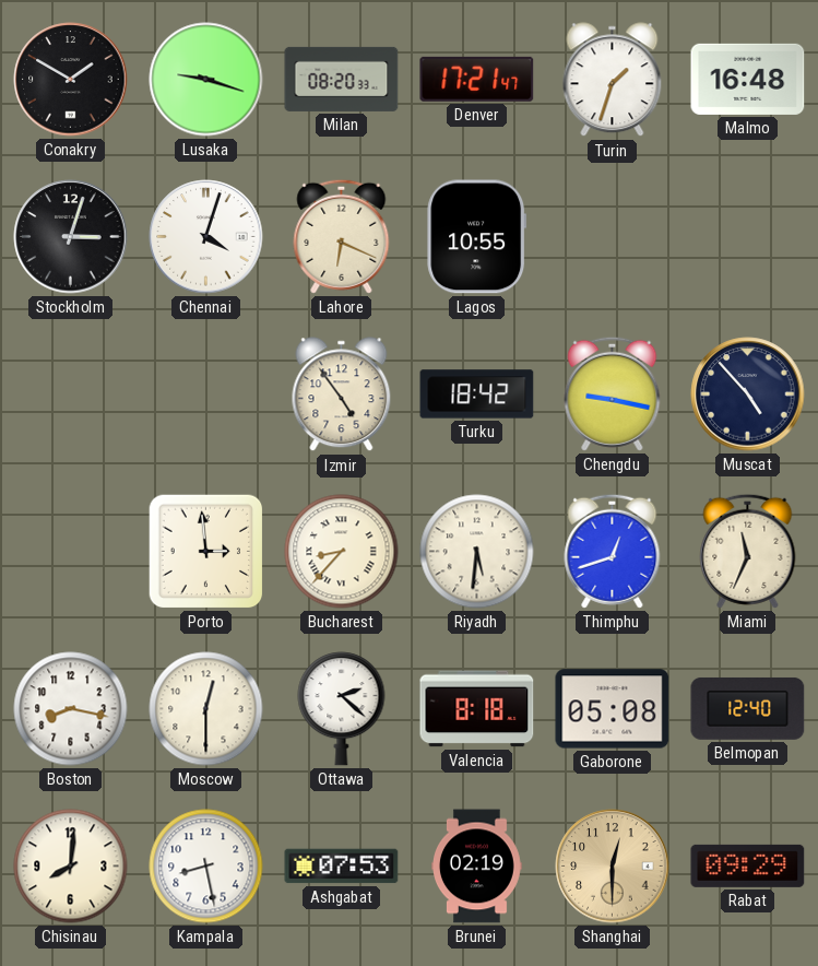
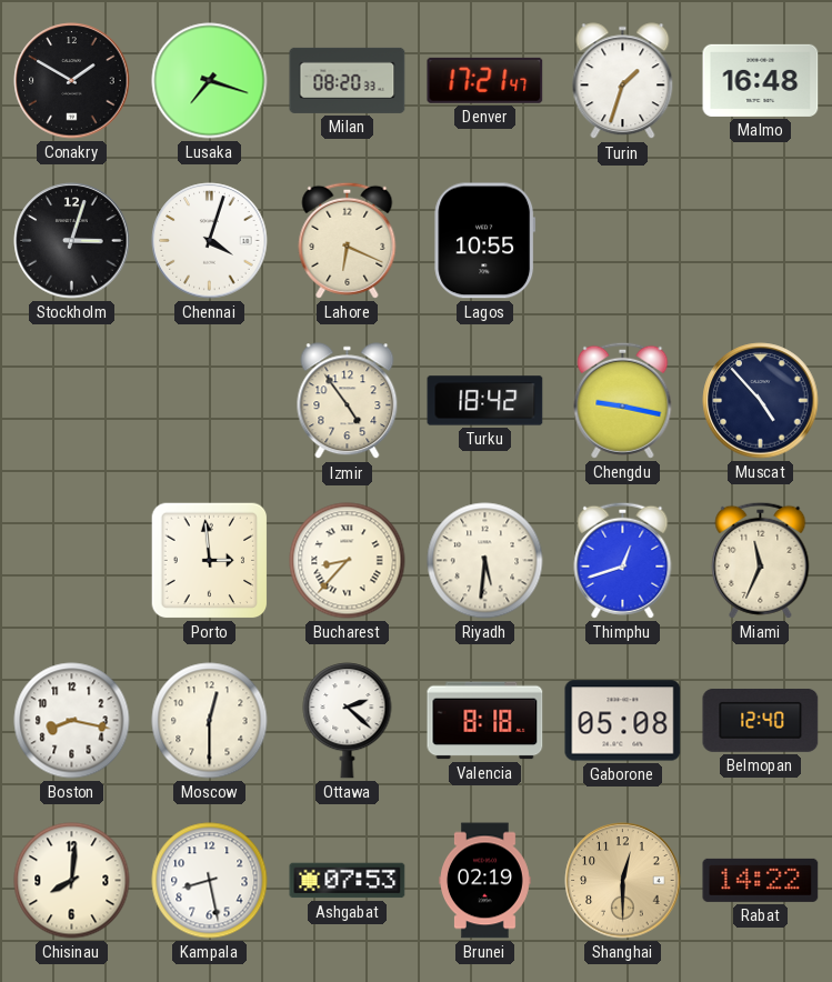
Lusaka: 9:18 -> 7:18 (210, 81)
Rabat: 09:29 -> 14:22 (761, 880)
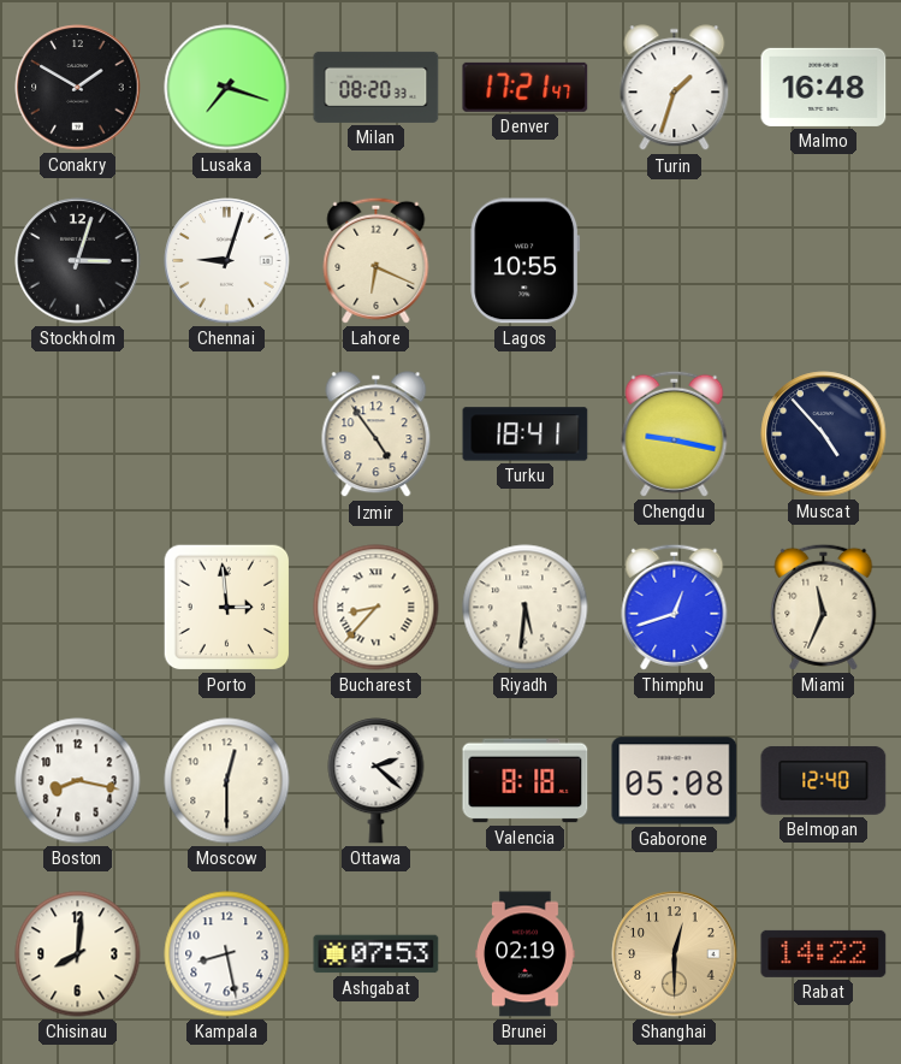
Chennai: 4:03 -> 9:03 (227, 261)
Turku: 18:42 -> 18:41 (526, 435)
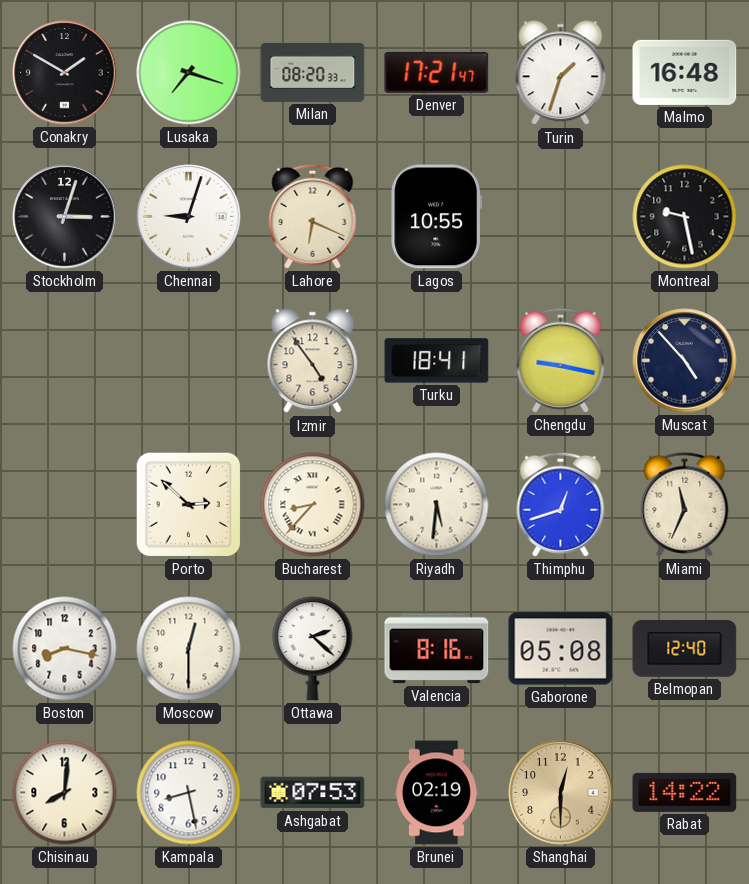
Montreal: none -> 9:28 (685, 217)
Porto: 2:59 -> 2:52 (189, 505)
Valencia: 8:18 -> 8:16 (437, 649)
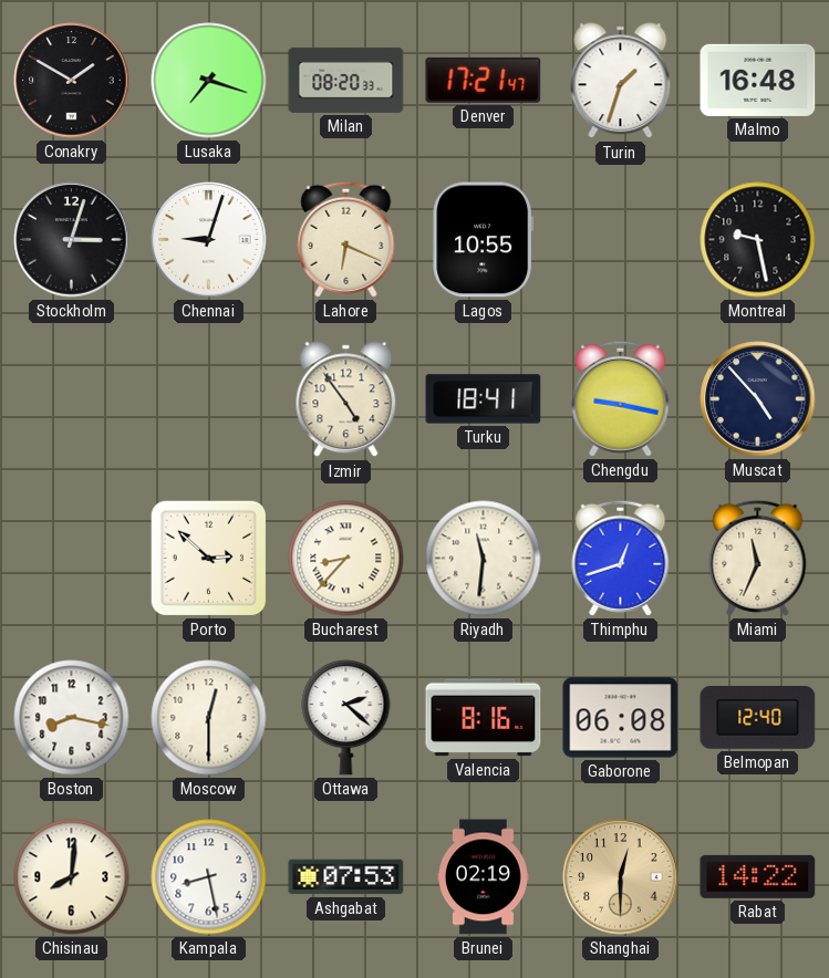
Riyadh: 5:31 -> 11:31 (484, 559)
Gaborone: 05:08 -> 06:08 (621, 718)
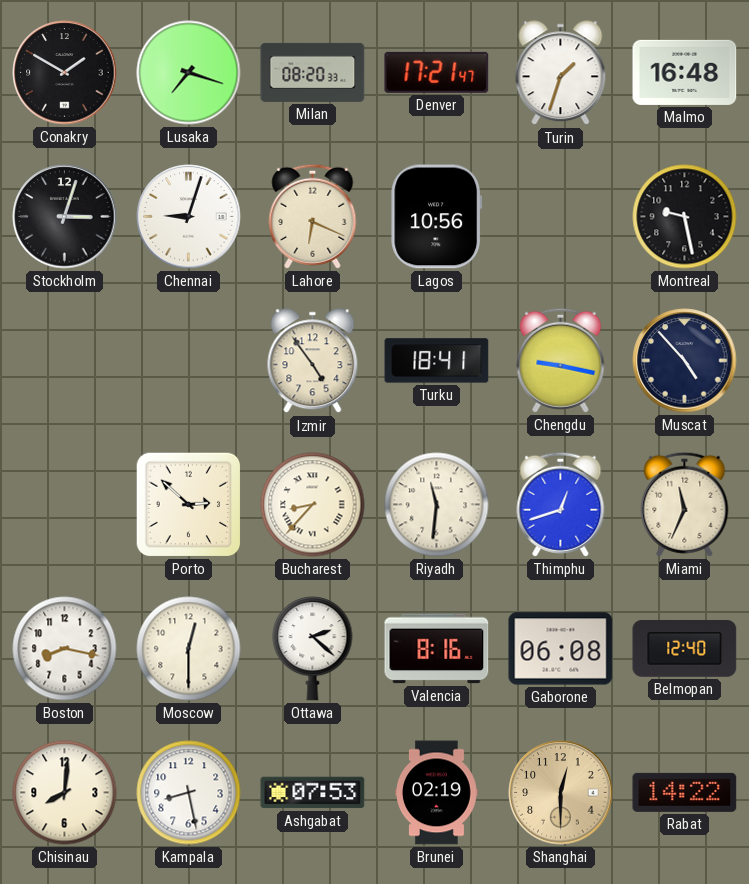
Lagos: 10:55 -> 10:56 (437, 217)
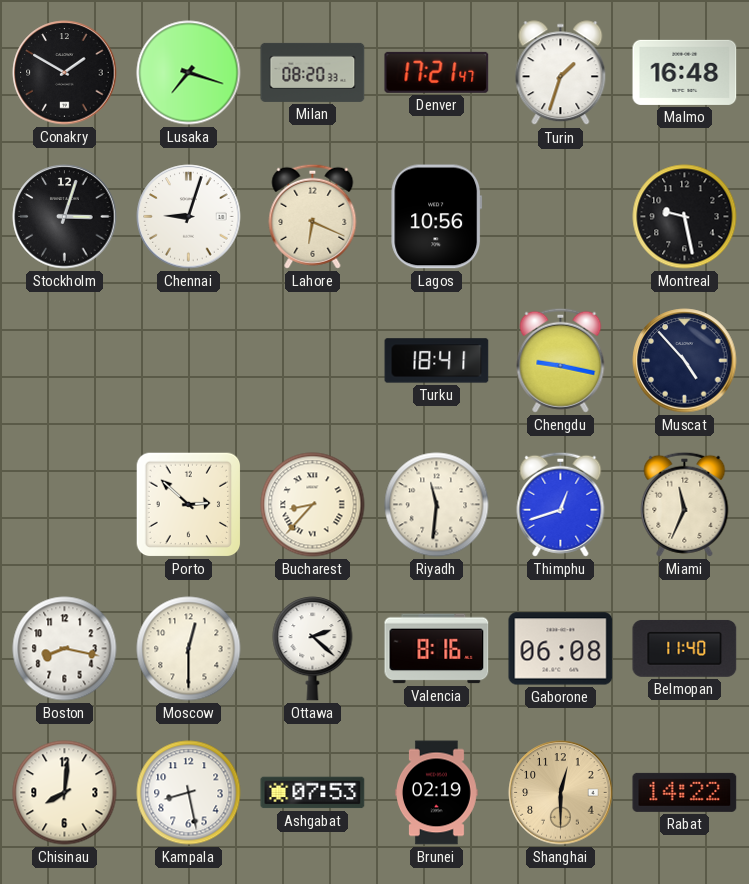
Izmir: 4:54 -> none (313, 361)
Belmopan: 12:40 -> 11:40 (685, 648)
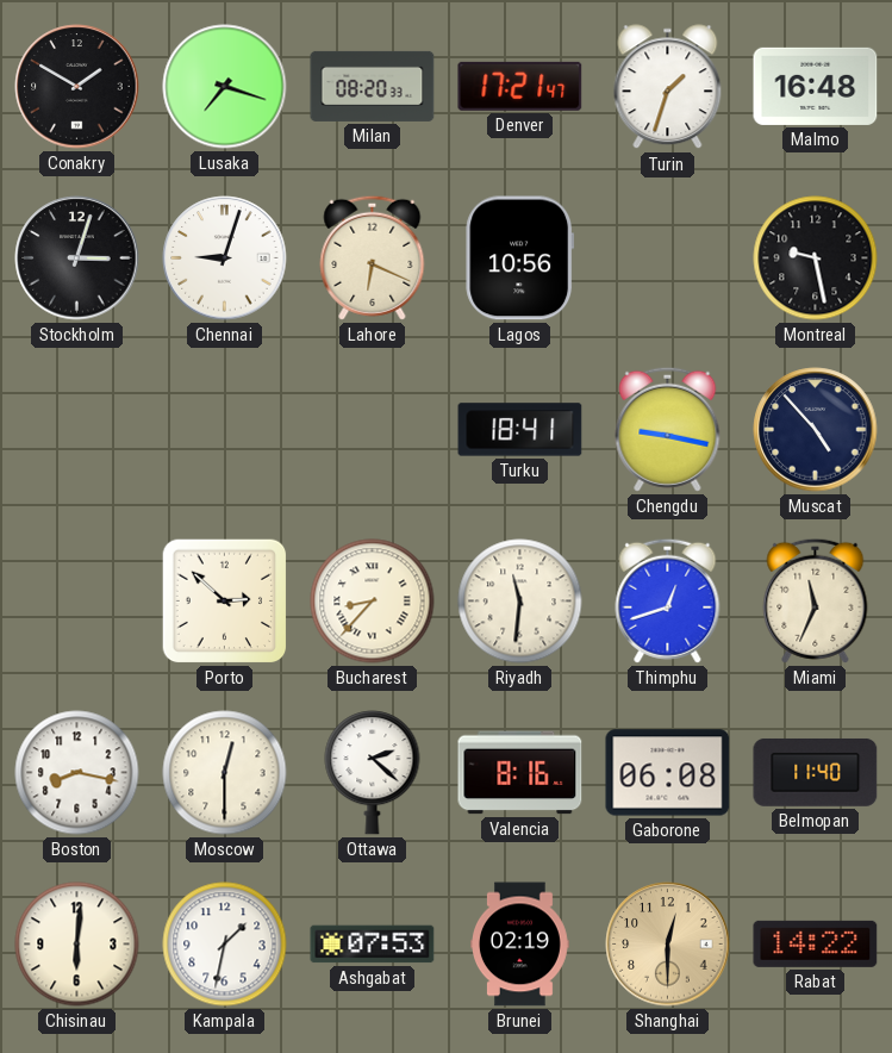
Chisinau: 8:01 -> 6:01 (77, 945)
Kampala: 8:28 -> 1:32 (225, 945)
